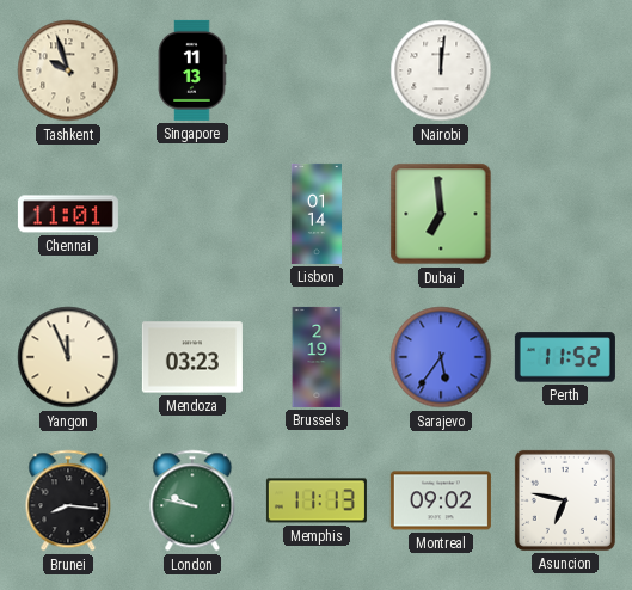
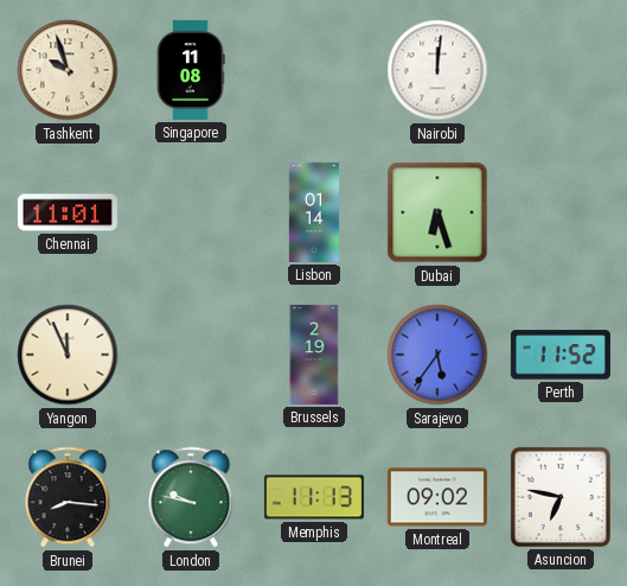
Singapore: 11:13 -> 11:08 (191, 70)
Dubai: 6:59 -> 6:27 (437, 212)
Mendoza: 03:23 -> none (192, 357)
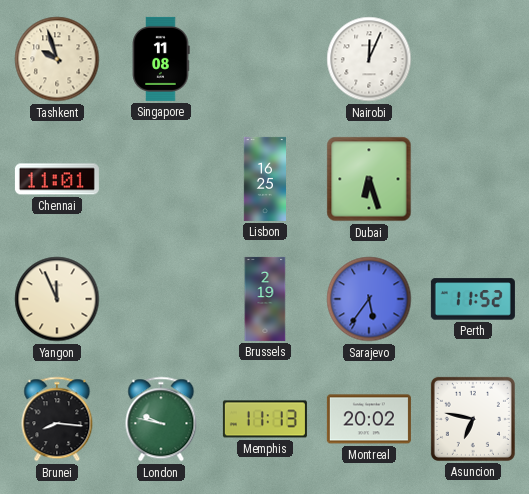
Nairobi: 12:01 -> 12:04 (369, 59)
Lisbon: 01:14 -> 16:25 (264, 179)
Montreal: 09:02 -> 20:02 (369, 419)
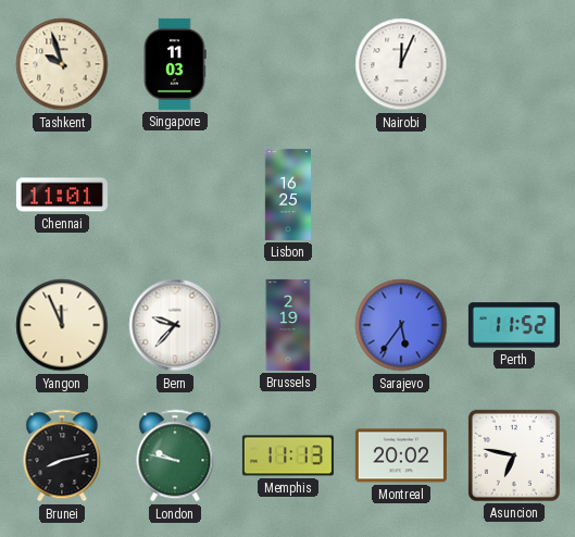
Singapore: 11:08 -> 11:03 (175, 64)
Dubai: 6:27 -> none (369, 179)
Bern: none -> 9:37 (175, 325)
Brunei: 8:16 -> 8:13 (62, 455)
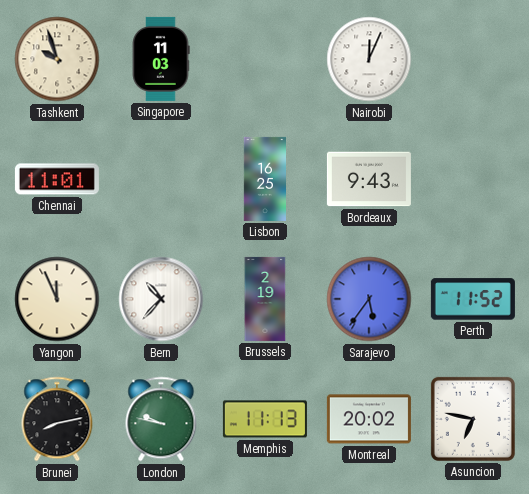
Bordeaux: none -> 9:43 (369, 179)
Bern: 9:37 -> 10:37 (161, 299)
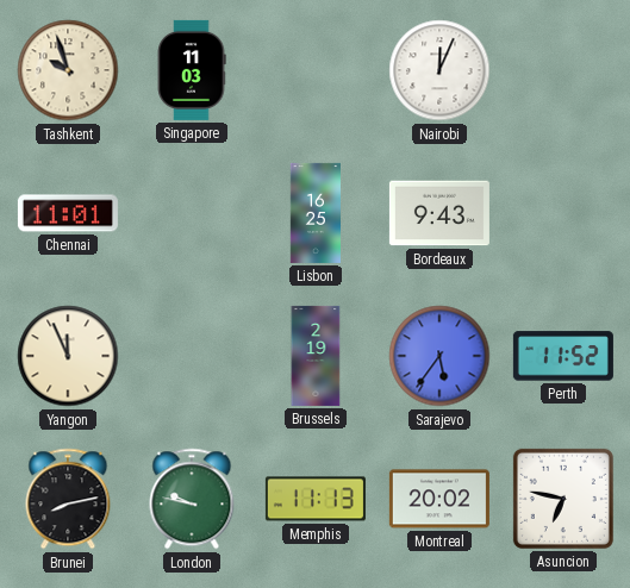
Bern: 10:37 -> none (161, 299)
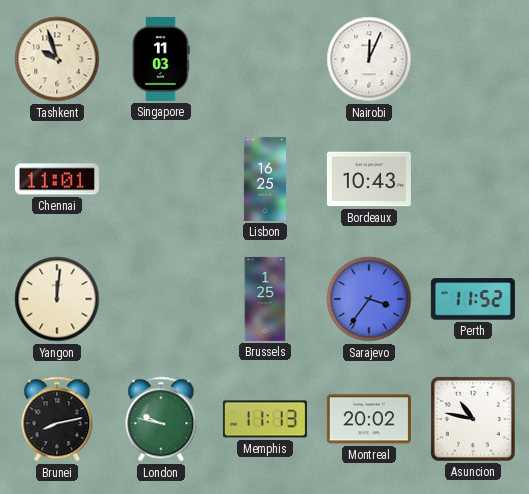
Bordeaux: 9:43 -> 10:43 (369, 179)
Yangon: 11:56 -> 12:01 (57, 299)
Brussels: 2:19 -> 1:25 (265, 299)
Sarajevo: 5:36 -> 3:36 (369, 299)
Asuncion: 6:47 -> 10:47 (473, 419)
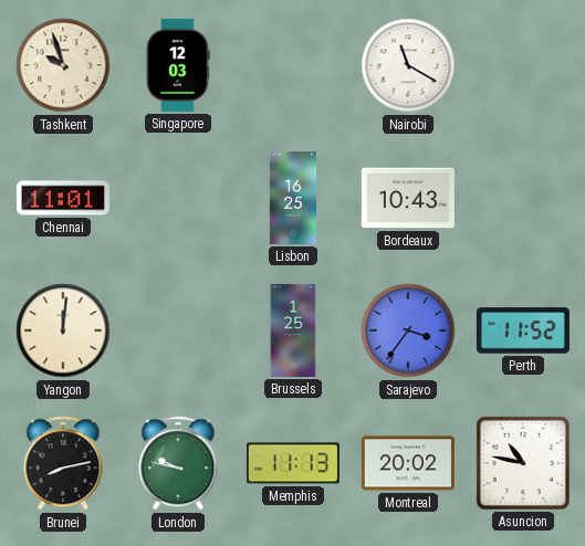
Singapore: 11:03 -> 12:03 (178, 65)
Nairobi: 12:04 -> 11:20 (408, 65)
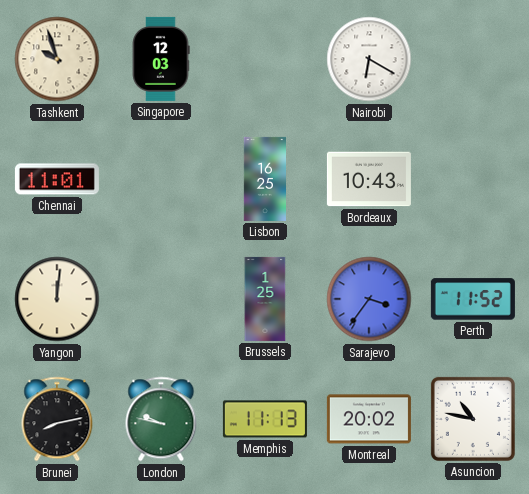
Nairobi: 11:20 -> 6:20 (369, 59)
